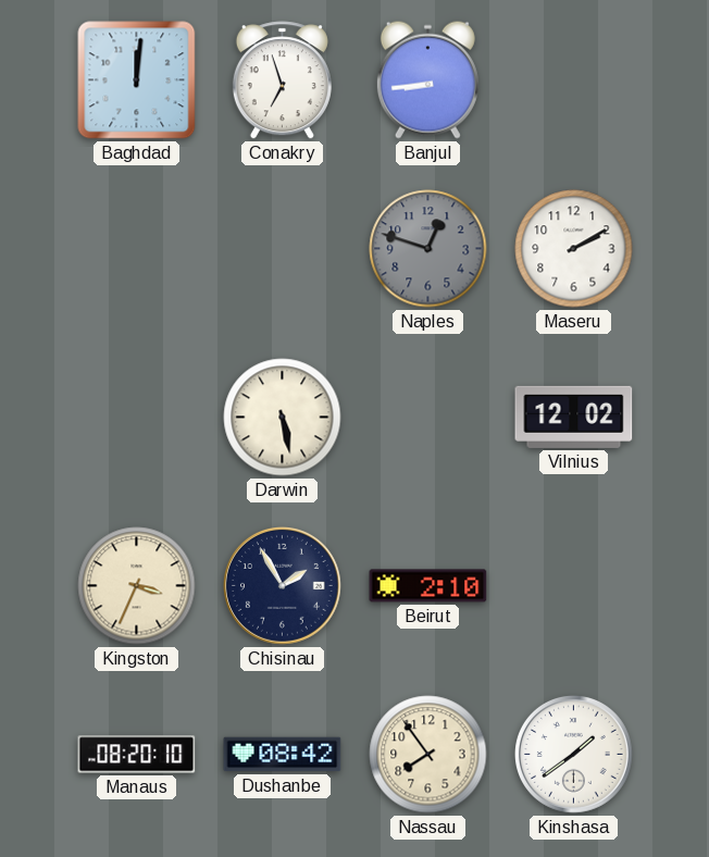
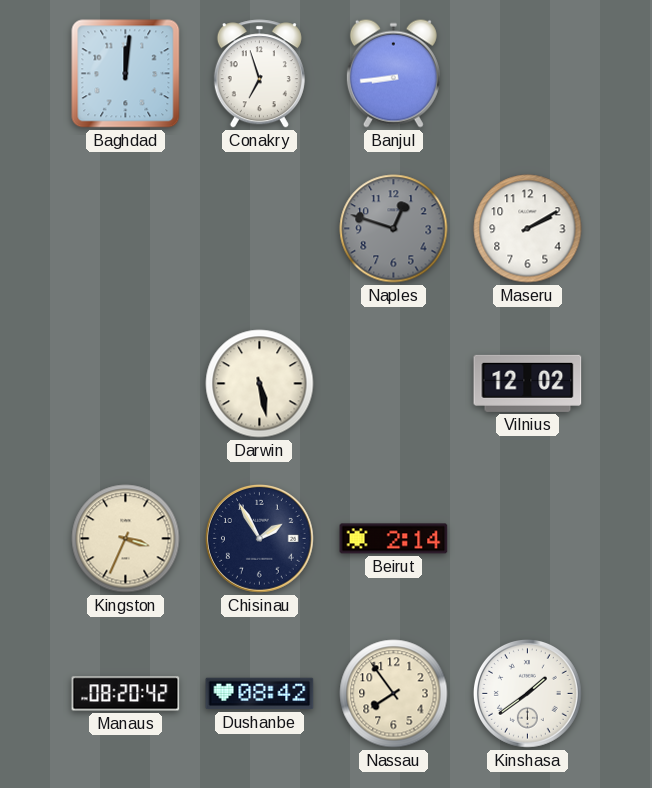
Beirut: 2:10 -> 2:14 (394, 539)
Manaus: 08:20:10 -> 08:20:42 (126, 694)
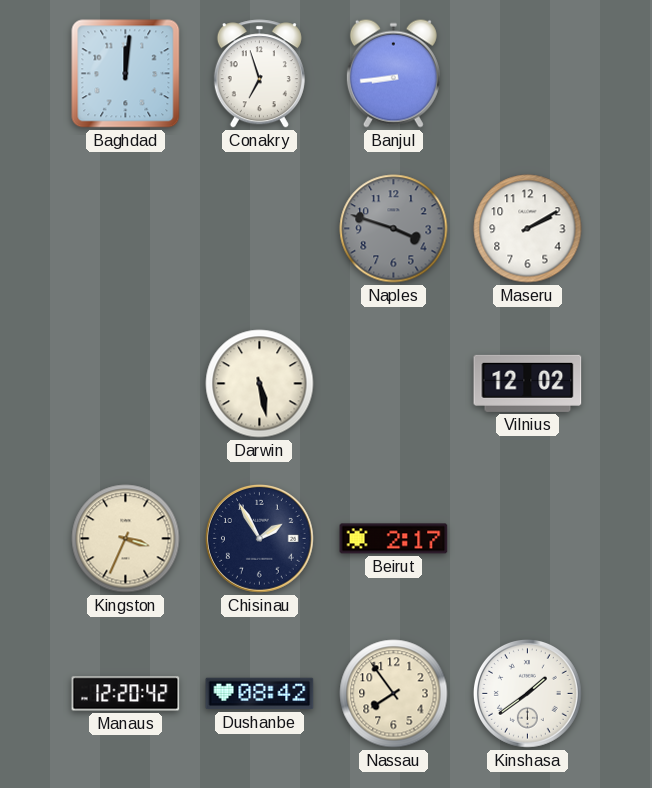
Naples: 12:48 -> 3:48 (394, 229)
Beirut: 2:14 -> 2:17 (394, 539)
Manaus: 08:20 -> 12:20 (126, 694)
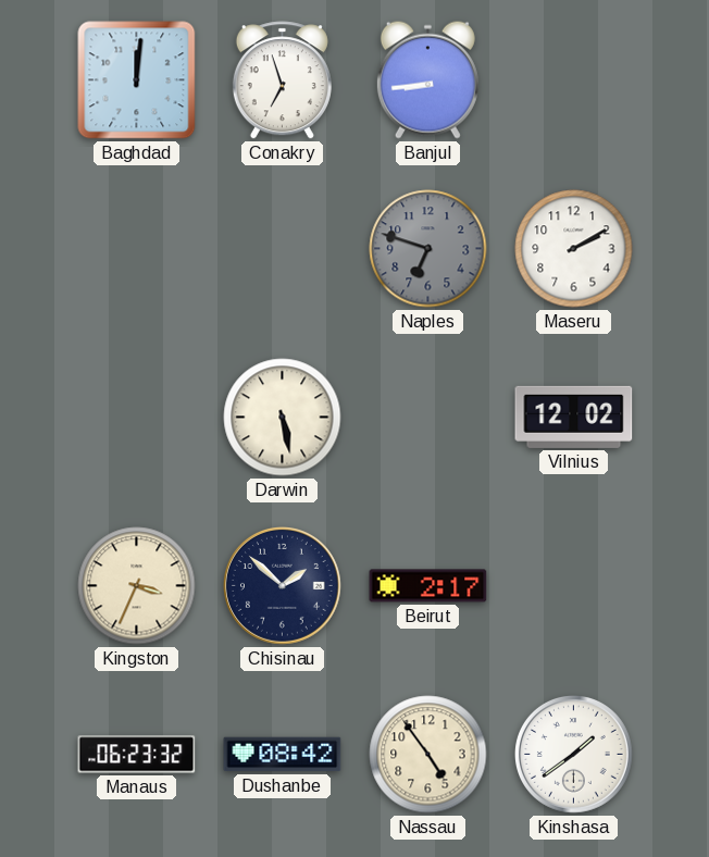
Naples: 3:48 -> 6:48 (428, 249)
Chisinau: 1:55 -> 1:52 (283, 586)
Manaus: 12:20 -> 06:23 (137, 755)
Nassau: 7:54 -> 4:54 (428, 755)
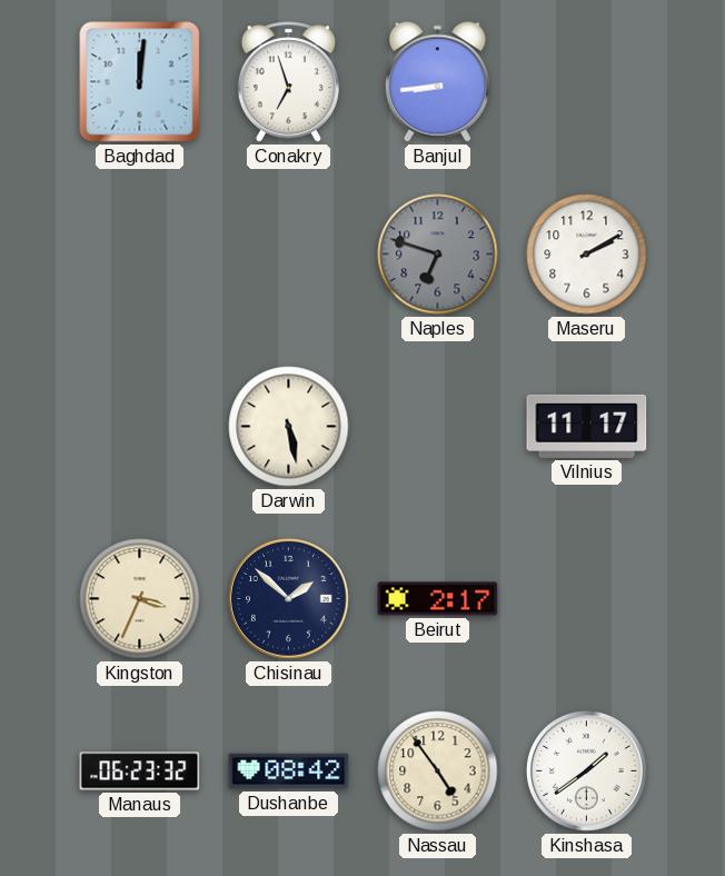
Vilnius: 12:02 -> 11:17 (587, 426)
